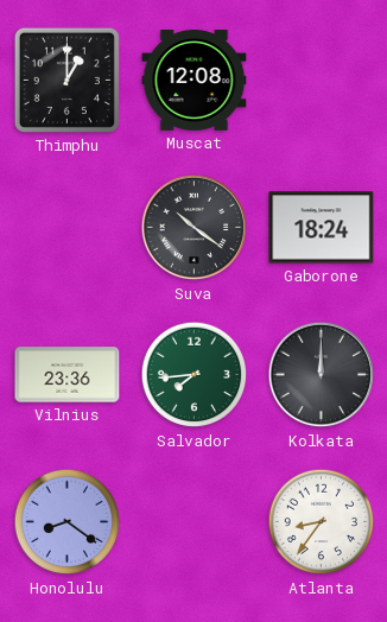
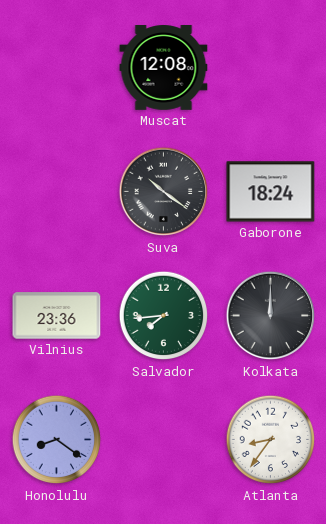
Thimphu: 1:00 -> none (66, 80)
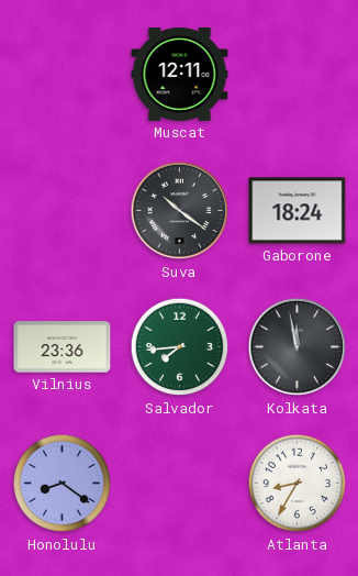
Muscat: 12:08 -> 12:11 (180, 75)
Kolkata: 12:00 -> 11:58 (298, 347)
Atlanta: 8:36 -> 8:35 (298, 484)
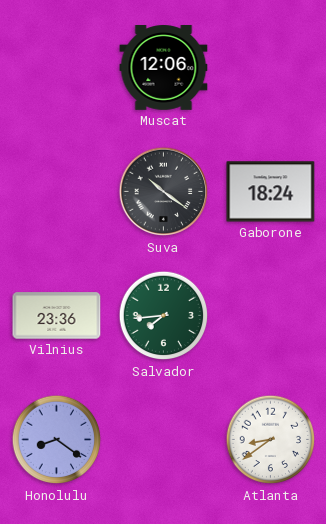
Muscat: 12:11 -> 12:06 (164, 68)
Kolkata: 11:58 -> none (298, 347)
Atlanta: 8:35 -> 8:39 (271, 440)
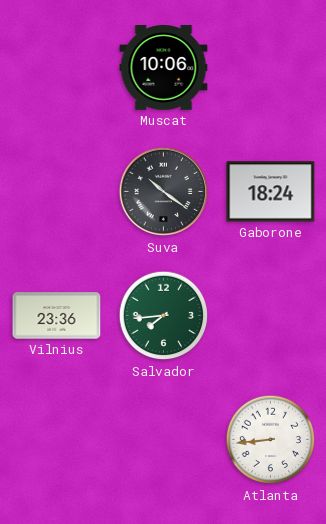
Muscat: 12:06 -> 10:06 (164, 68)
Honolulu: 8:21 -> none (57, 440)
Atlanta: 8:39 -> 8:44 (271, 440)
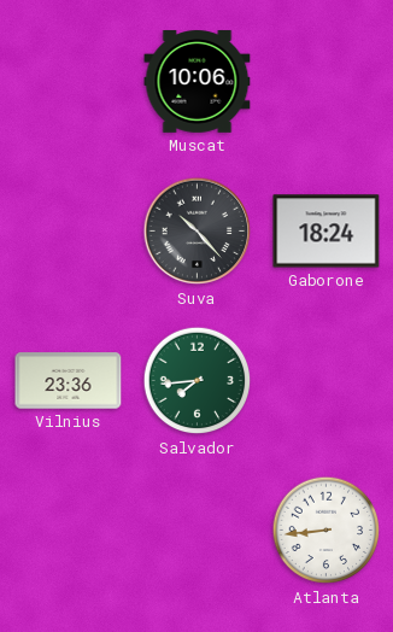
Suva: 10:21 -> 10:23 (198, 232)
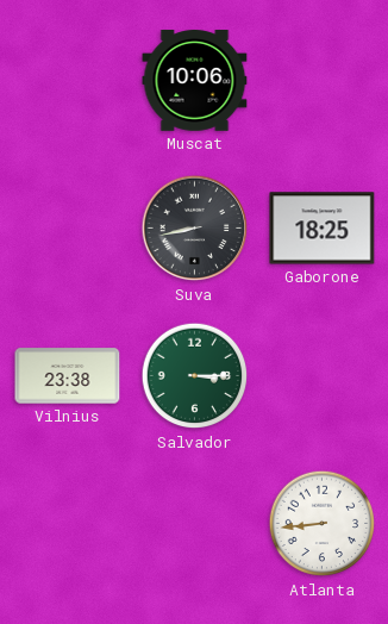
Suva: 10:23 -> 8:43 (195, 229)
Gaborone: 18:24 -> 18:25 (323, 229)
Vilnius: 23:36 -> 23:38 (68, 376)
Salvador: 7:44 -> 3:15 (195, 376)
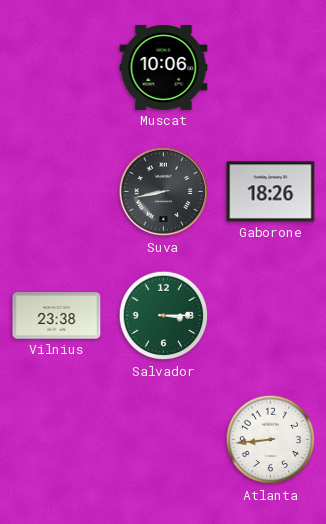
Gaborone: 18:25 -> 18:26 (271, 192)
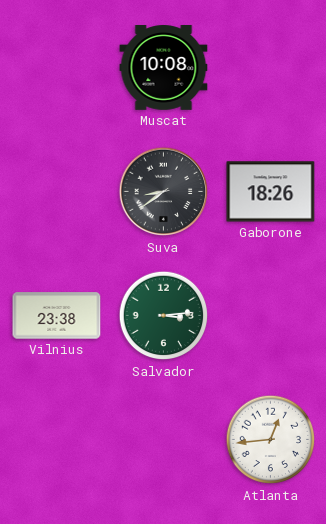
Muscat: 10:06 -> 10:08 (164, 68)
Suva: 8:43 -> 8:39 (164, 192)
Salvador: 3:15 -> 3:14 (164, 316)
Atlanta: 8:44 -> 12:44 (271, 440)
